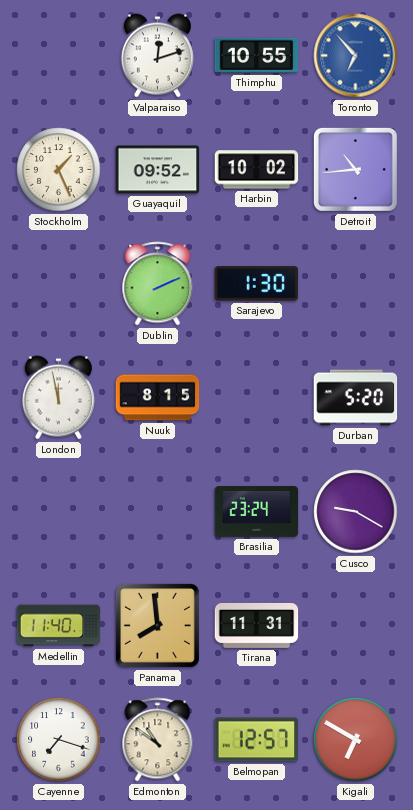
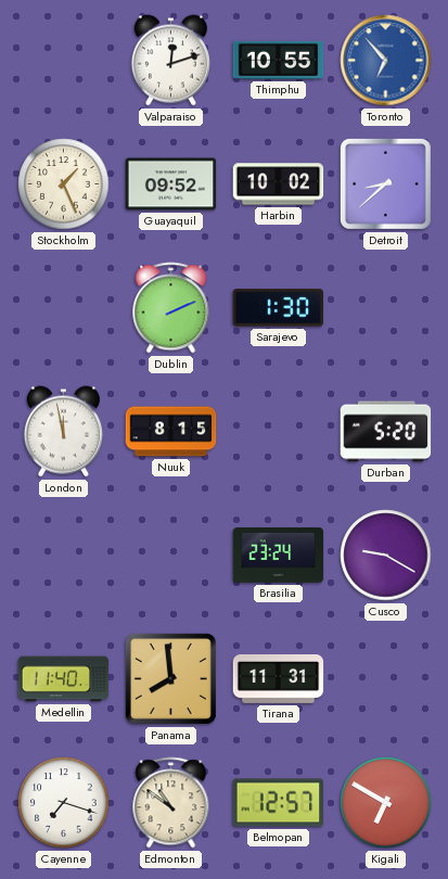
Detroit: 10:44 -> 8:38 (385, 183)
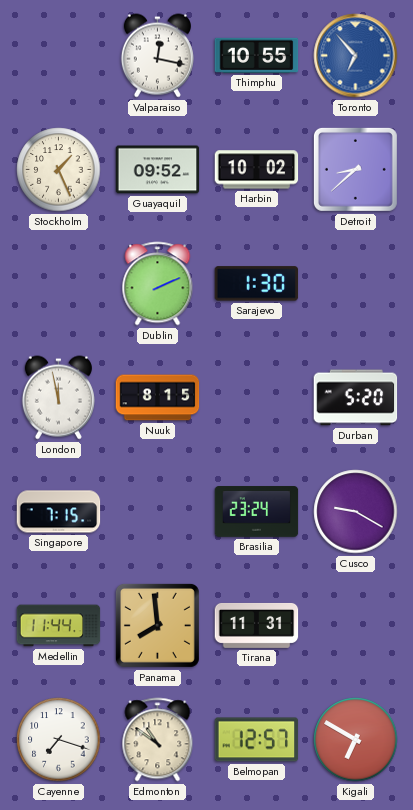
Valparaiso: 12:12 -> 12:17 (157, 56)
Singapore: none -> 7:15 (59, 512)
Medellin: 11:40 -> 11:44 (59, 626)
